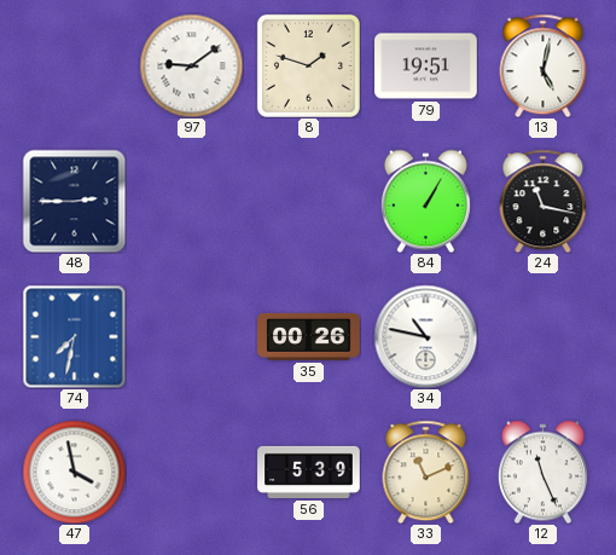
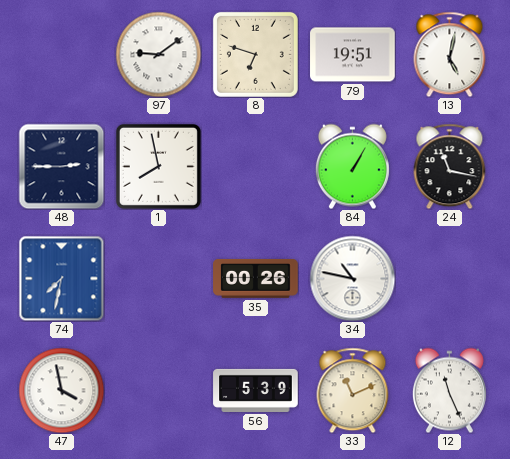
8: 1:48 -> 6:48 (255, 54)
1: none -> 7:58 (158, 166)
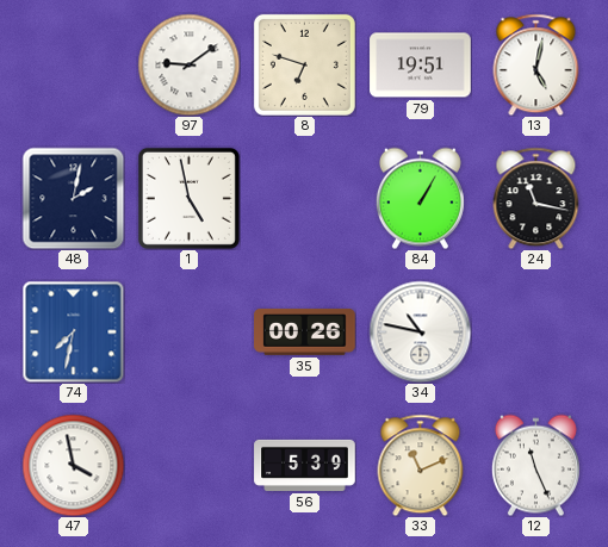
48: 2:45 -> 2:02 (73, 198)
1: 7:58 -> 4:58 (188, 198)
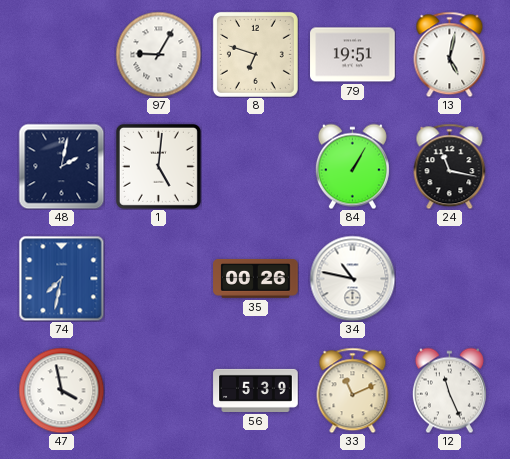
97: 9:09 -> 9:05 (158, 54)
1: 4:58 -> 5:01 (158, 166)
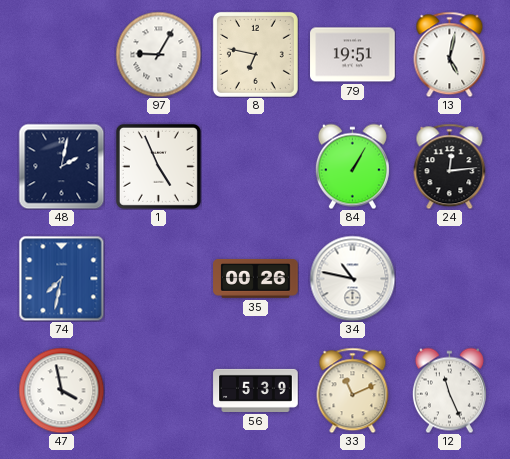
8: 6:48 -> 6:47 (255, 54)
1: 5:01 -> 4:56 (158, 166)
24: 11:17 -> 12:14 (450, 166)
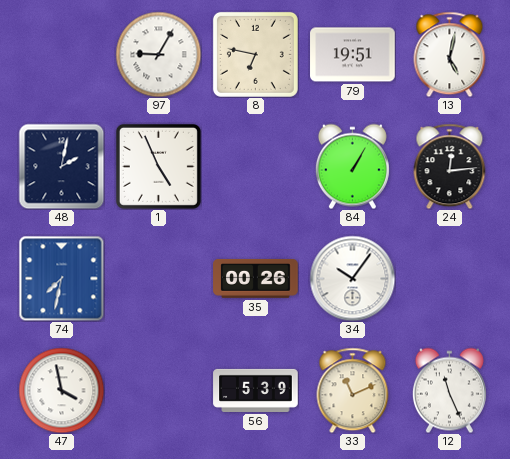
34: 10:47 -> 10:06 (352, 278)
